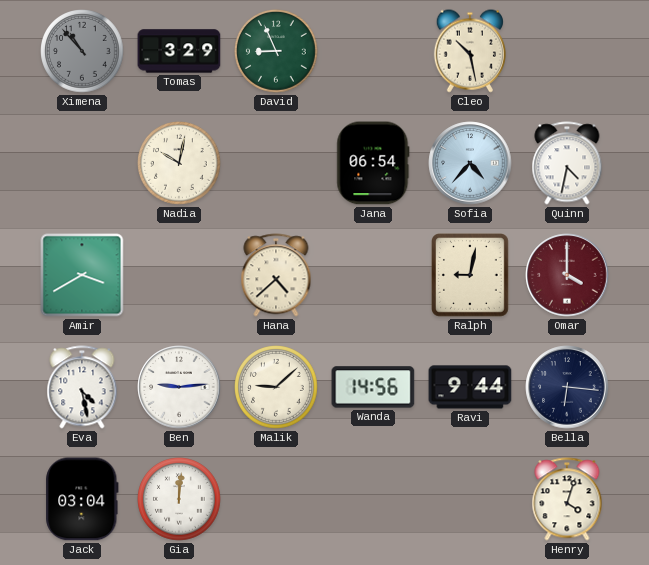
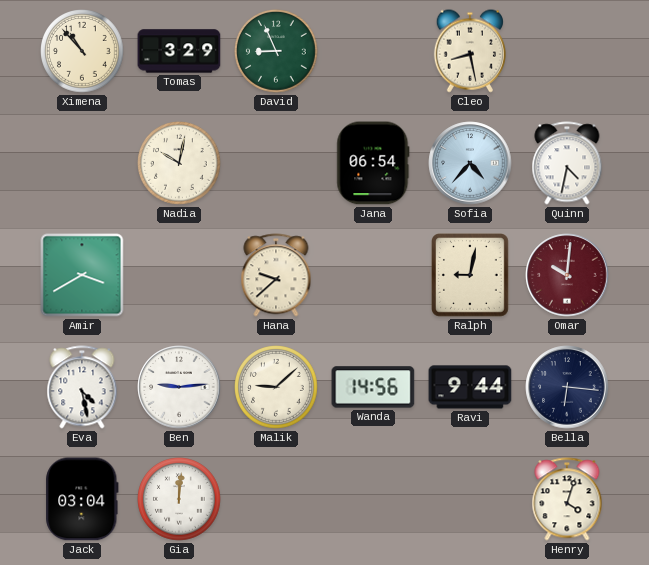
Ximena dial: grey -> cream (83, 52)
Cleo: 10:28 -> 8:28 (470, 51)
Hana: 4:38 -> 9:38 (276, 275)
Omar: 4:00 -> 10:01 (567, 275)
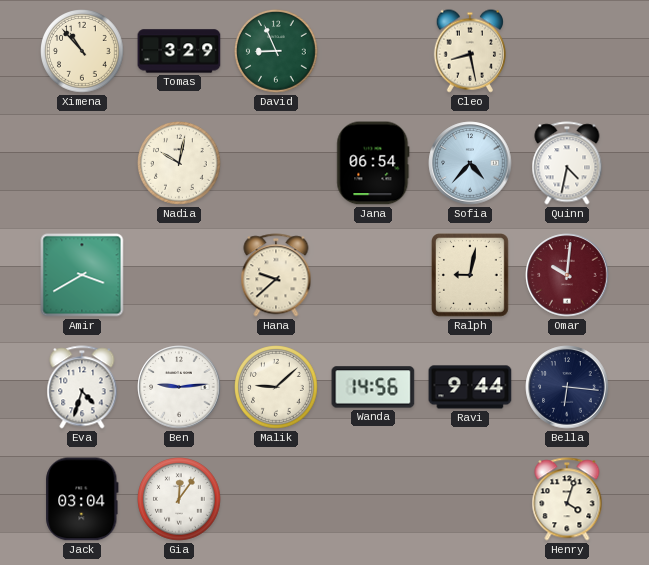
Eva: 4:28 -> 4:33 (82, 387)
Gia: 12:01 -> 12:06 (180, 500)
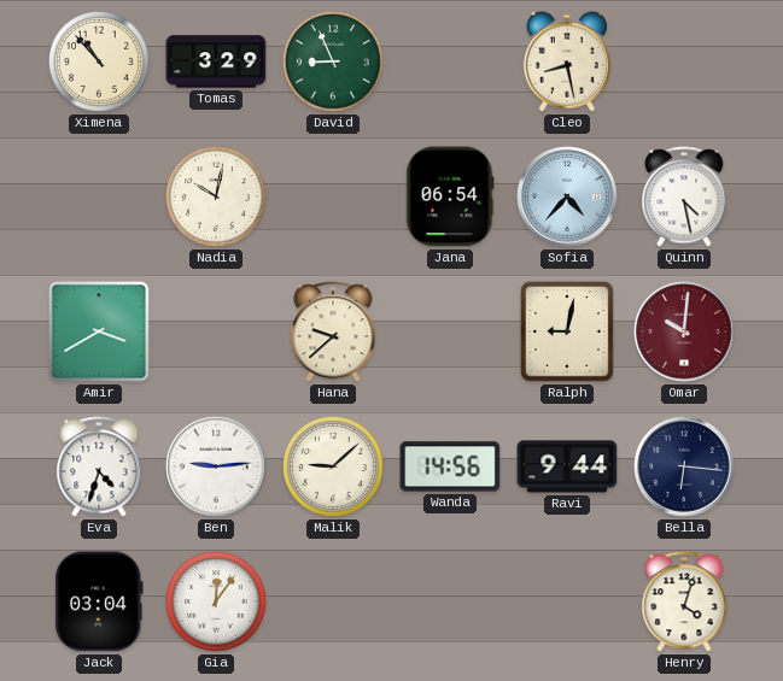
Quinn: 4:32 -> 4:28 (684, 196)
